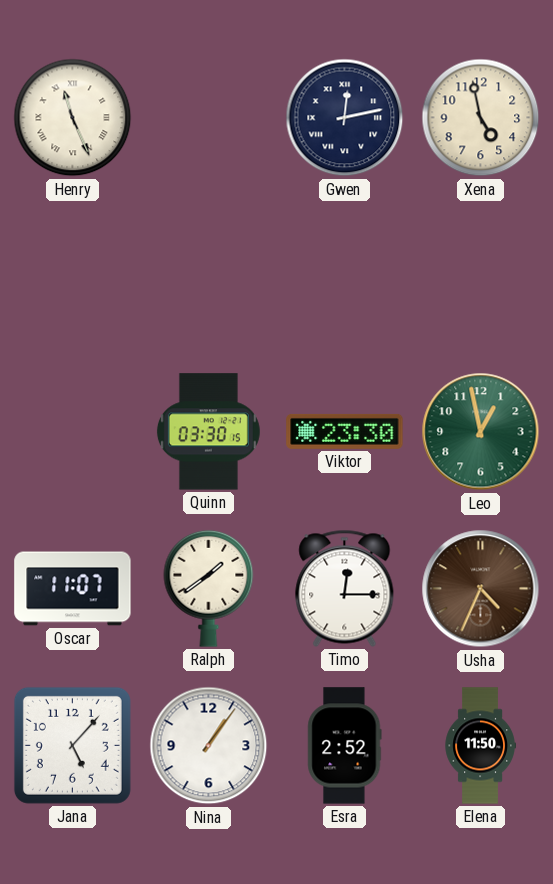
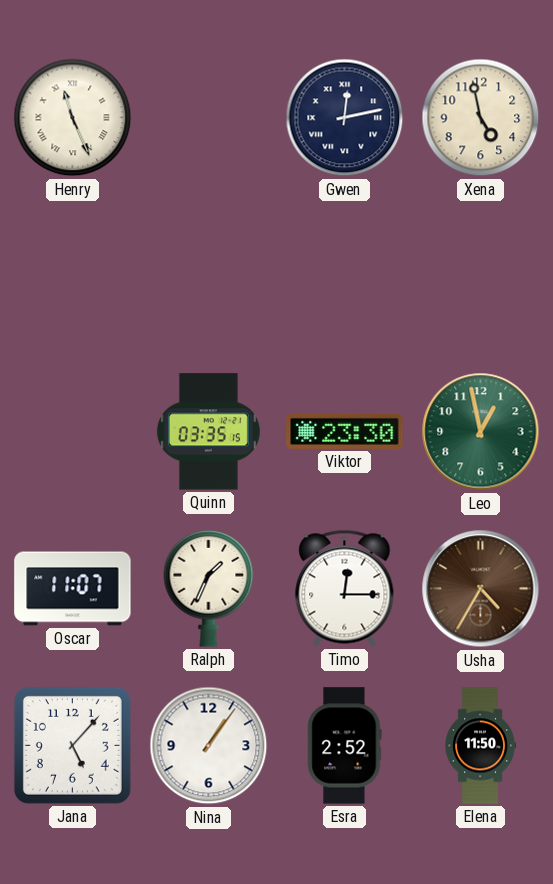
Quinn: 03:30 -> 03:35 (208, 432)
Ralph: 1:39 -> 1:34 (209, 588)
Usha: 4:34 -> 4:35 (481, 589)
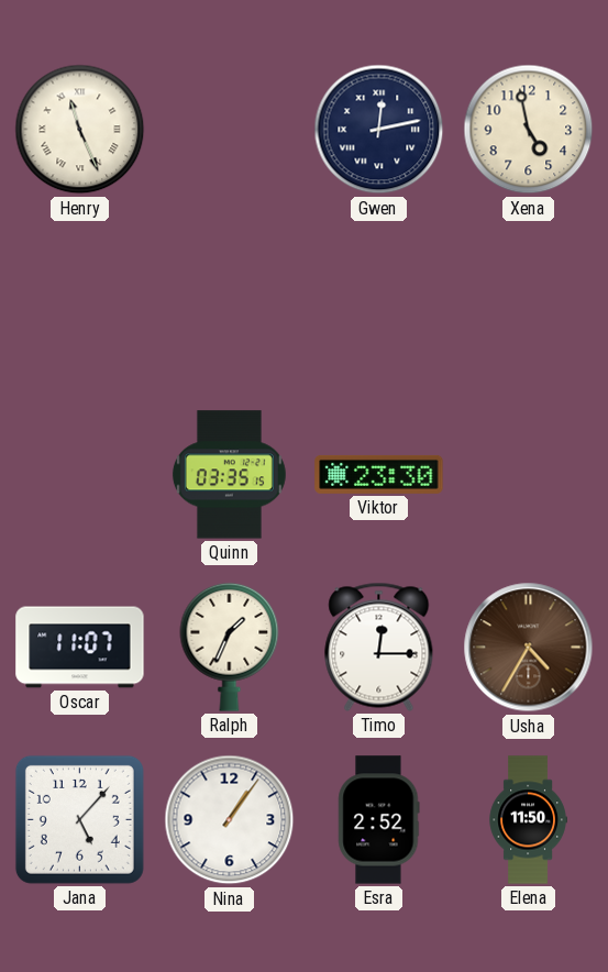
Leo: 12:58 -> none (481, 432)
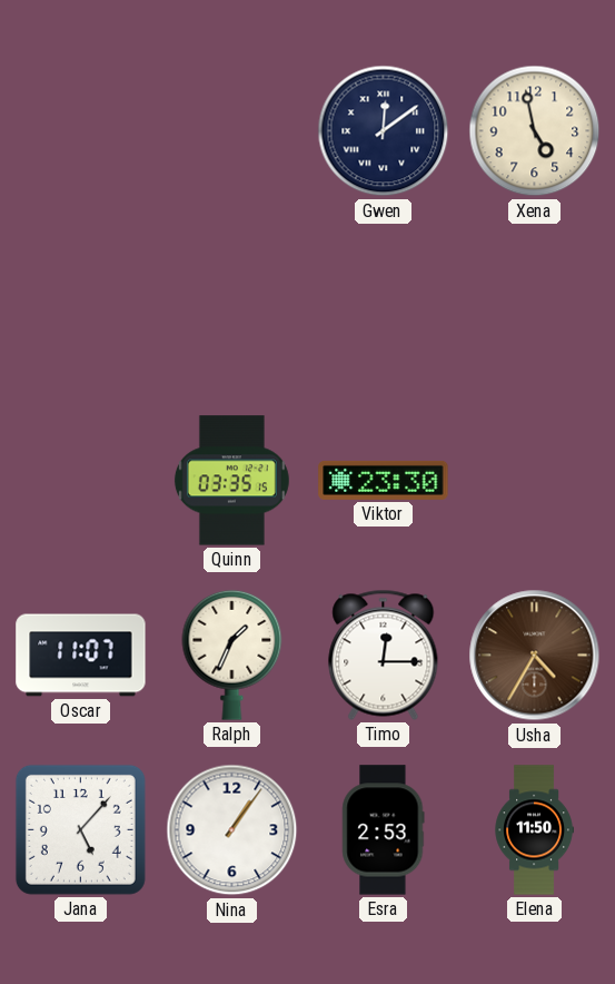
Henry: 11:26 -> none (80, 130)
Gwen: 12:13 -> 12:09 (384, 131)
Esra: 2:52 -> 2:53 (384, 830)
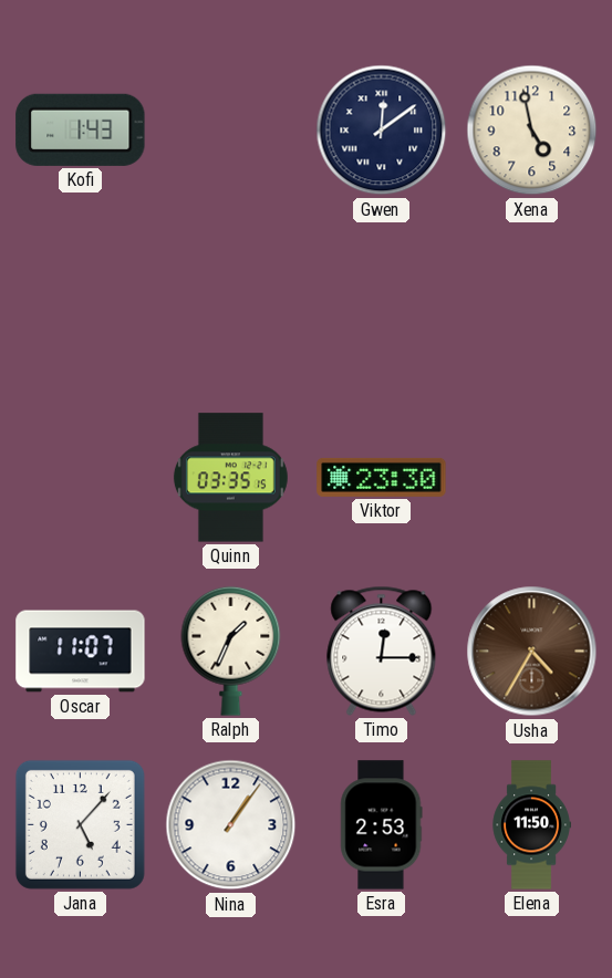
Kofi: none -> 1:43 (81, 129)
